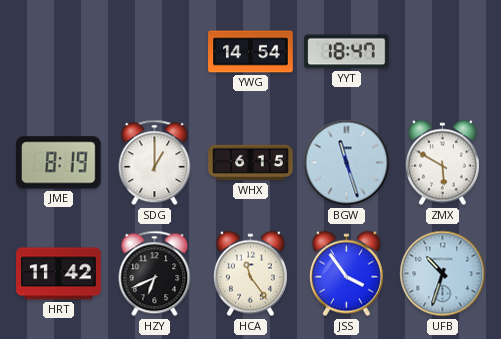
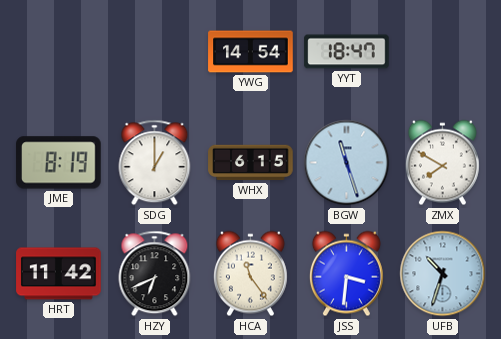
ZMX: 5:50 -> 7:50 (442, 163)
JSS: 3:54 -> 3:31 (346, 274)
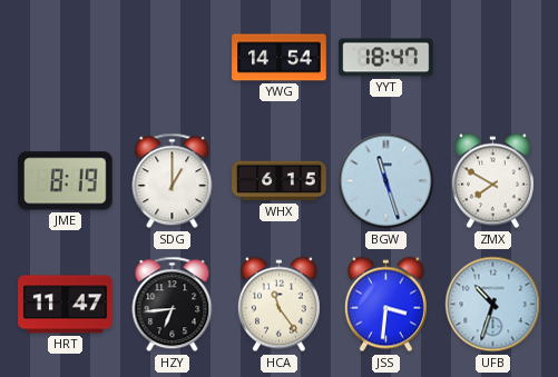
HRT: 11:42 -> 11:47 (66, 305)
HZY: 6:41 -> 6:44 (173, 305)
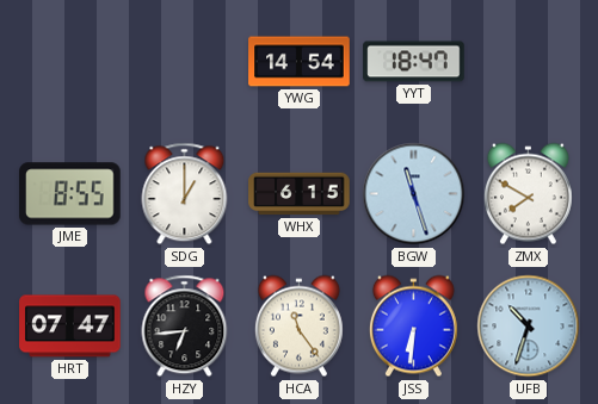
JME: 8:19 -> 8:55 (70, 194)
HRT: 11:47 -> 07:47 (70, 327)
JSS: 3:31 -> 6:31 (413, 327)
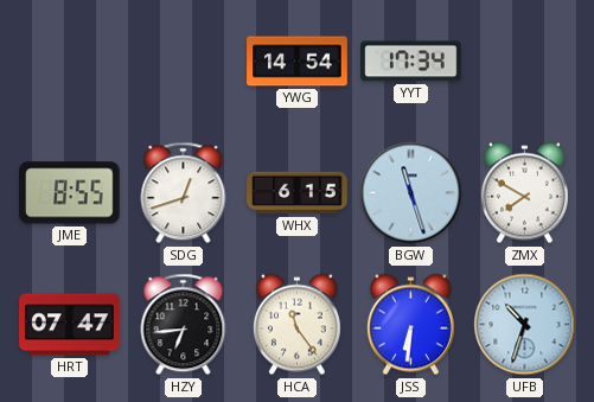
YYT: 18:47 -> 17:34 (411, 62)
SDG: 1:00 -> 12:42 (184, 193)
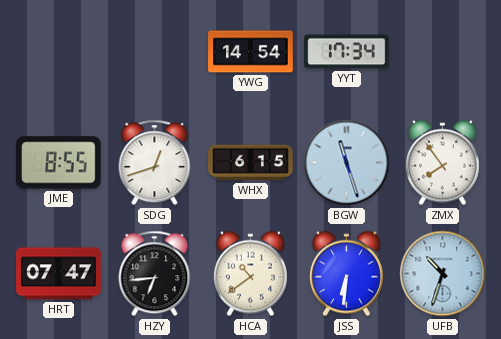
ZMX: 7:50 -> 7:54 (442, 163)
HCA: 11:24 -> 10:39 (250, 274)
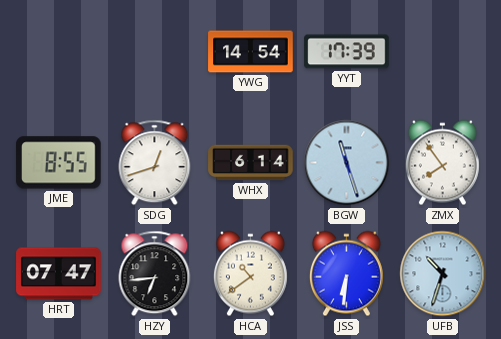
YYT: 17:34 -> 17:39 (347, 52)
WHX: 6:15 -> 6:14 (251, 163)
